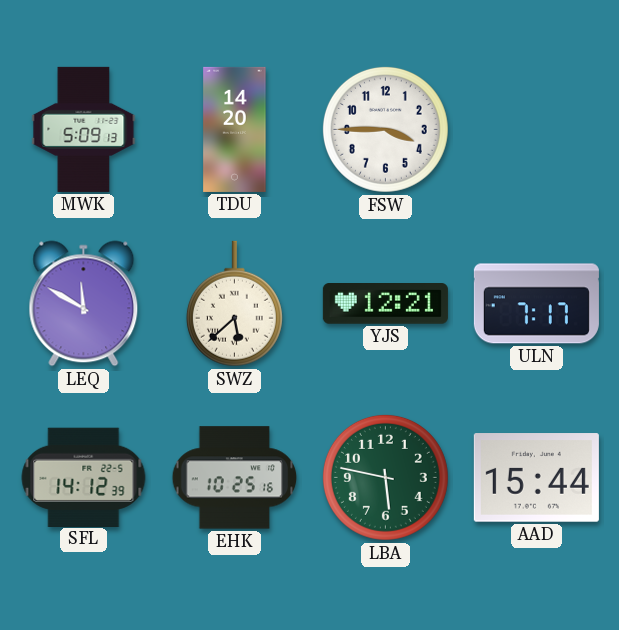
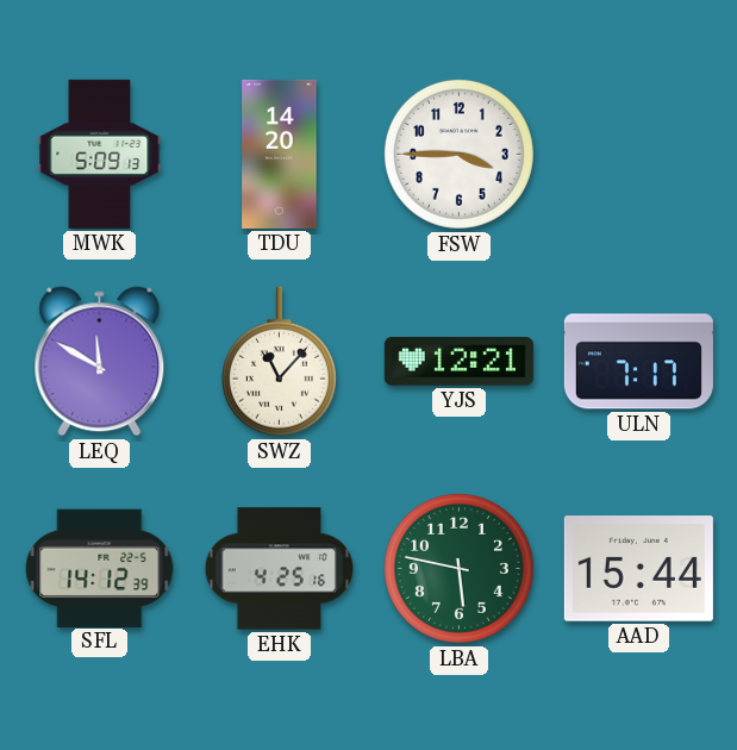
SWZ: 5:38 -> 11:07 (279, 362)
EHK: 10:25 -> 4:25 (280, 569)
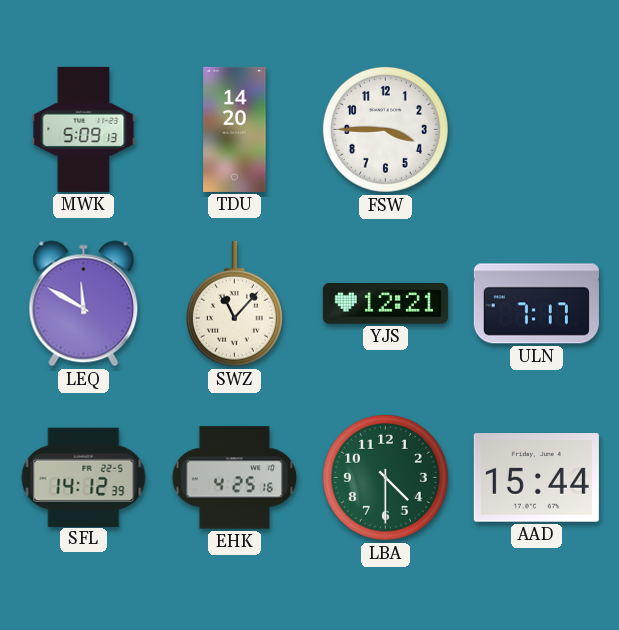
LBA: 5:47 -> 4:30 (385, 477)
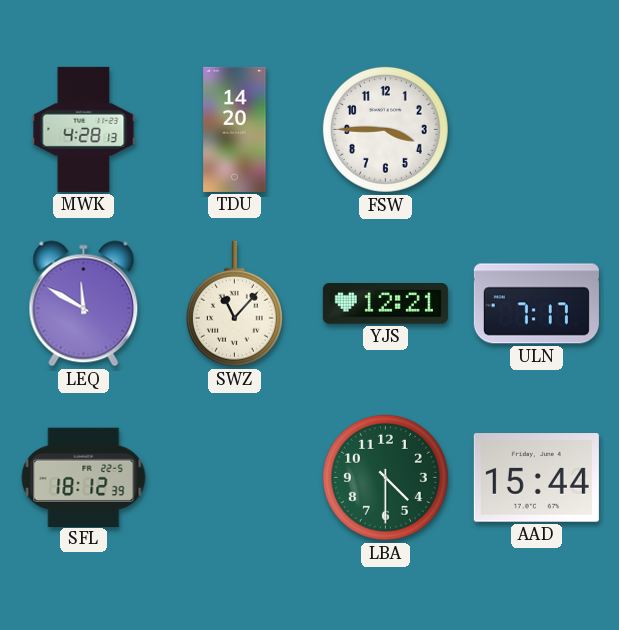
MWK: 5:09 -> 4:28 (84, 129)
SFL: 14:12 -> 18:12 (84, 477)
EHK: 4:25 -> none (235, 478)
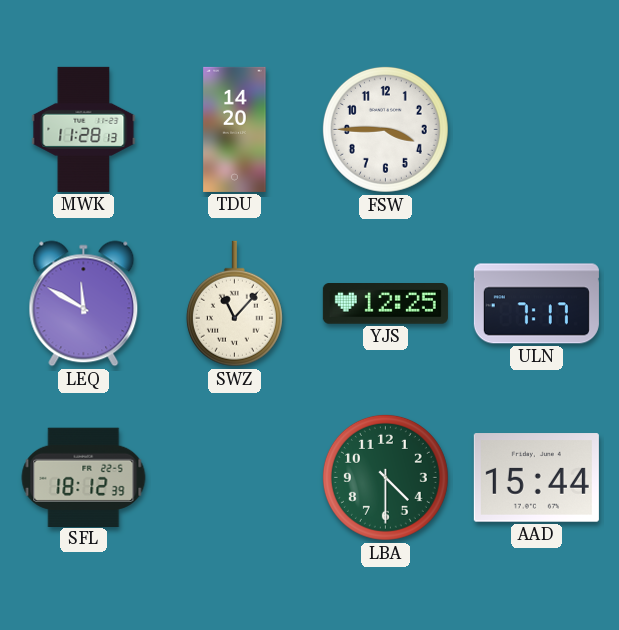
MWK: 4:28 -> 11:28 (84, 129)
YJS: 12:21 -> 12:25 (385, 304)
